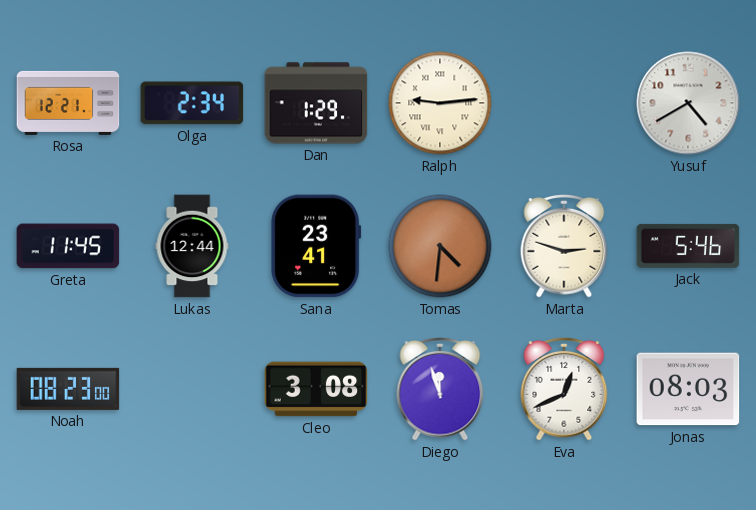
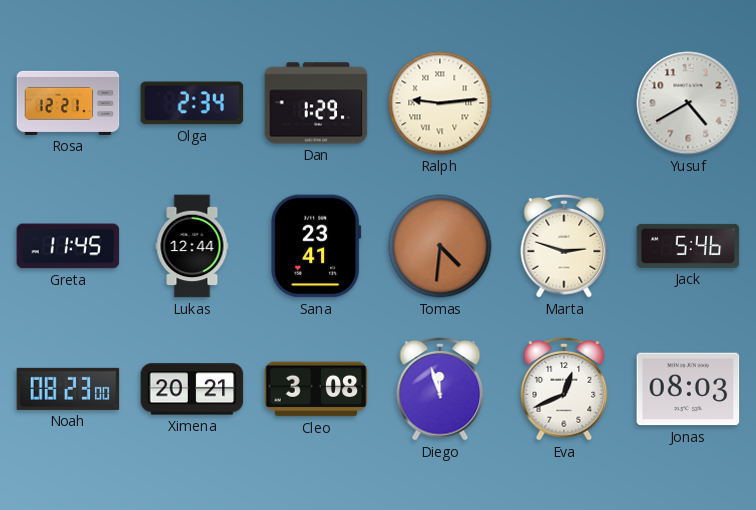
Ximena: none -> 20:21 (192, 389)
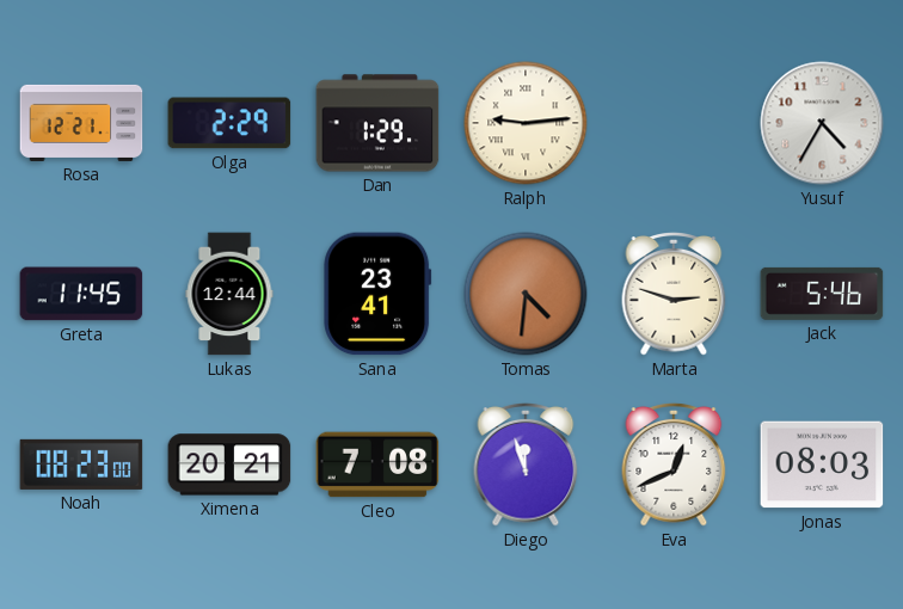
Olga: 2:34 -> 2:29 (229, 123)
Yusuf: 4:40 -> 4:35 (822, 123)
Cleo: 3:08 -> 7:08 (377, 465)
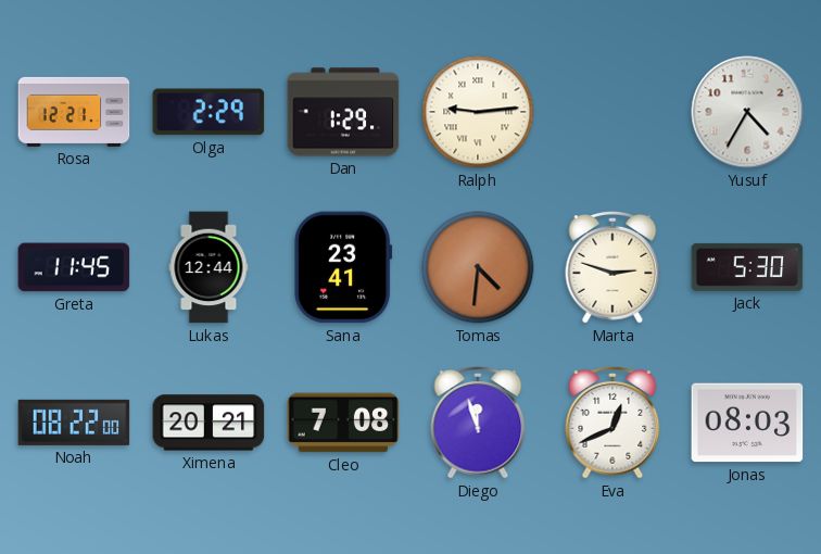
Jack: 5:46 -> 5:30 (747, 267)
Noah: 08:23 -> 08:22 (74, 423)
